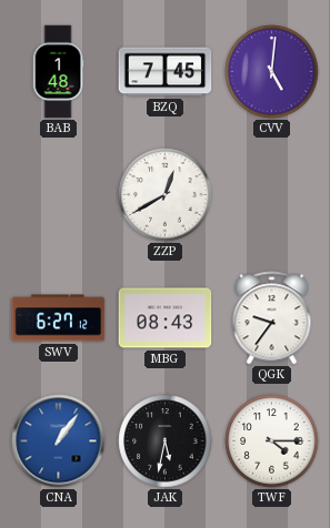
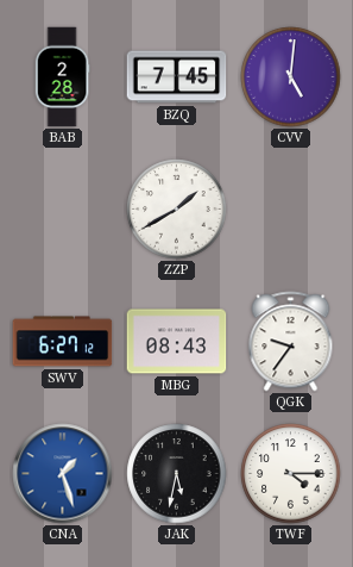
BAB: 1:48 -> 2:28 (62, 77)
ZZP: 12:40 -> 1:40 (177, 210)
CNA: 1:06 -> 1:27 (63, 474)
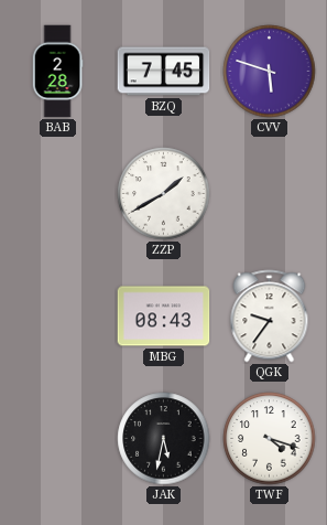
CVV: 5:01 -> 5:48 (270, 72)
SWV: 6:27 -> none (63, 342)
CNA: 1:27 -> none (63, 474)
TWF: 4:15 -> 4:18 (270, 439)
